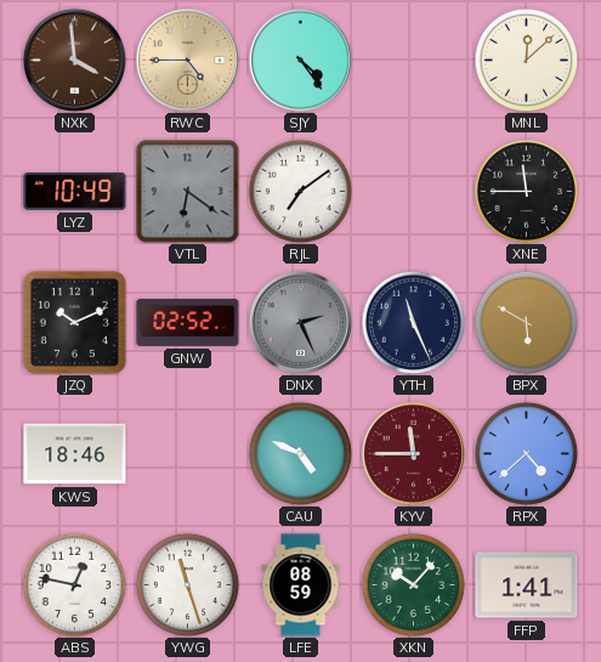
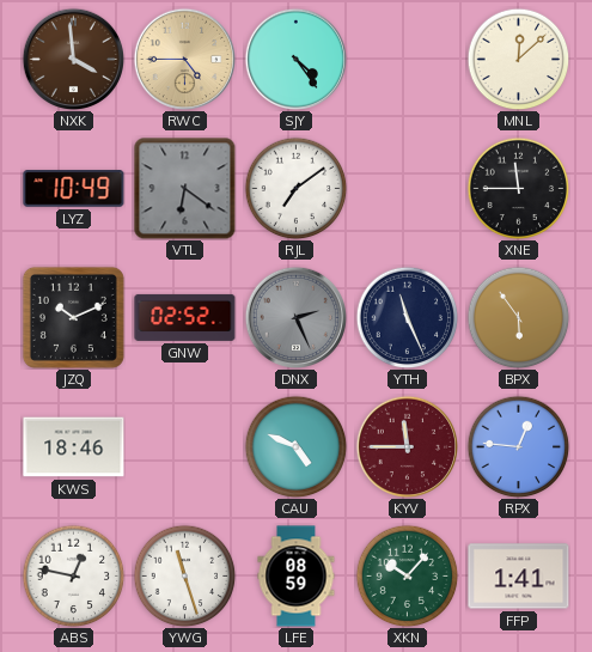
BPX: 5:50 -> 5:54 (518, 317)
RPX: 4:38 -> 12:46 (518, 446)
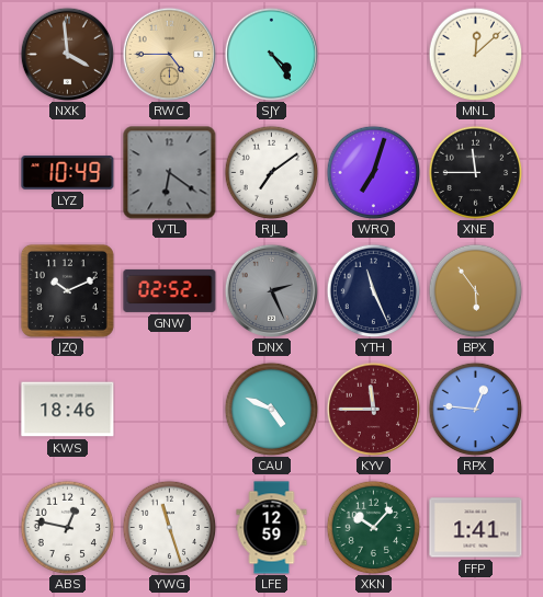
WRQ: none -> 7:03 (373, 172)
LFE: 08:59 -> 12:59 (272, 528)
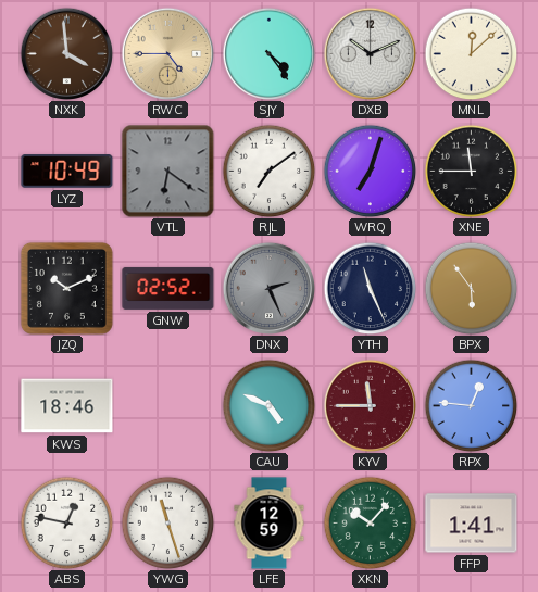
DXB: none -> 10:11 (370, 53)
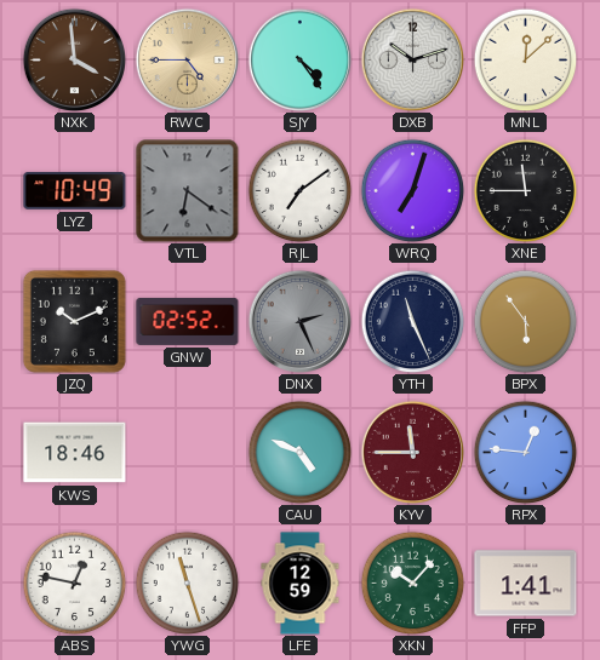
DXB: 10:11 -> 10:12 (412, 59)
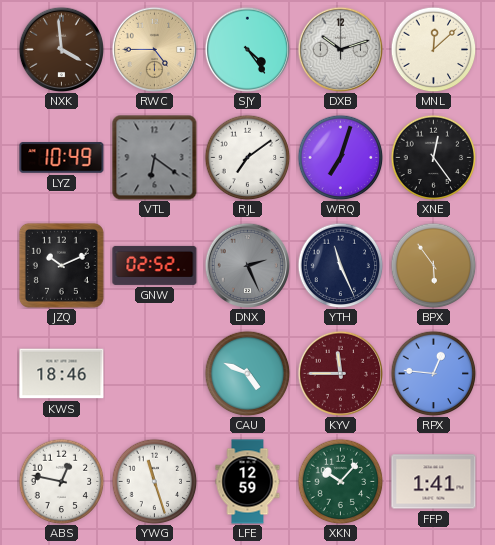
XNE: 11:45 -> 12:24 (433, 157)
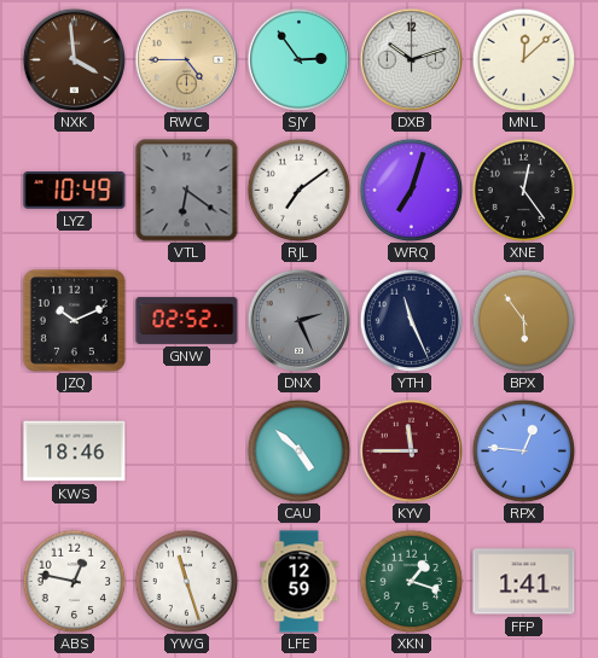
SJY: 4:24 -> 2:54 (298, 59)
CAU: 4:49 -> 4:52 (298, 450)
XKN: 10:07 -> 1:18 (411, 581)
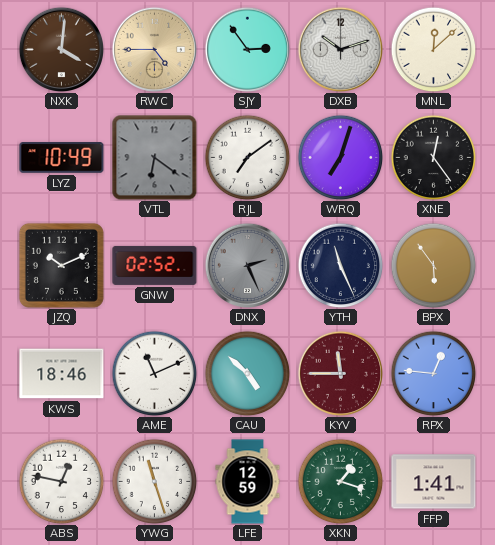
NXK: 3:59 -> 4:01 (61, 49)
AME: none -> 11:11 (154, 373)
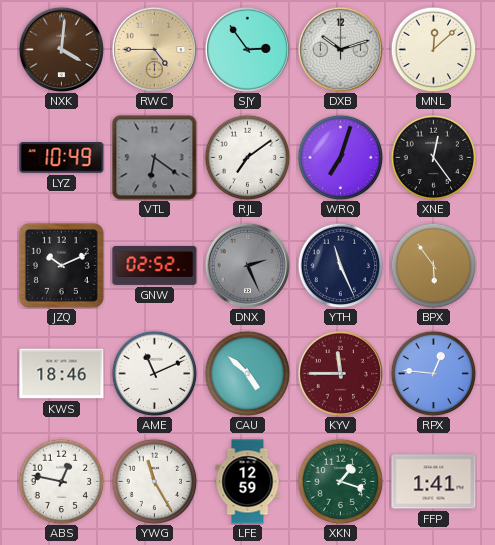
YWG: 11:27 -> 11:25 (154, 481)
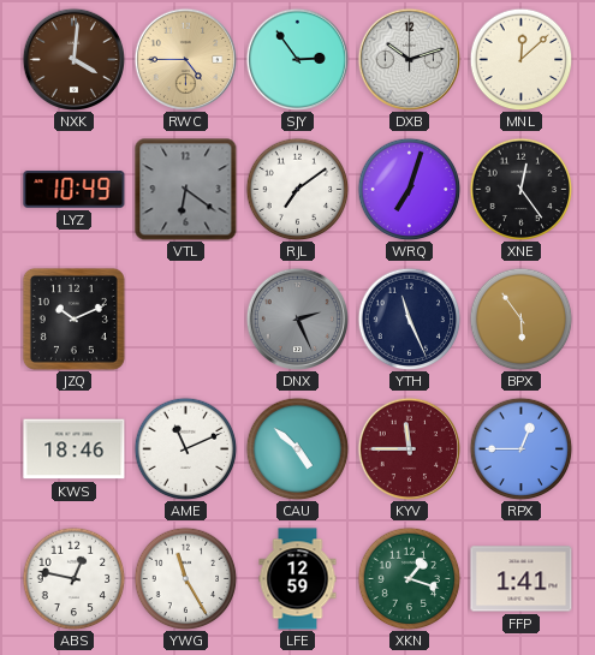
GNW: 02:52 -> none (155, 265)
RPX: 12:46 -> 12:45 (520, 448)
